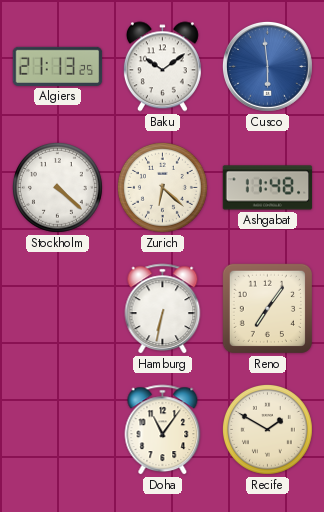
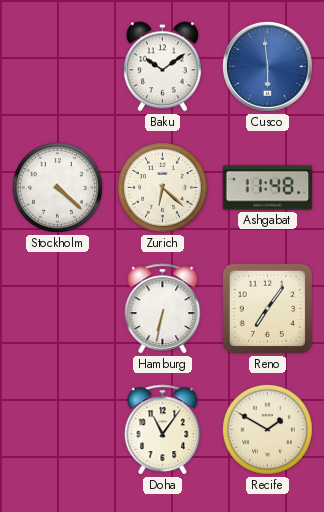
Algiers: 21:13 -> none (58, 66)
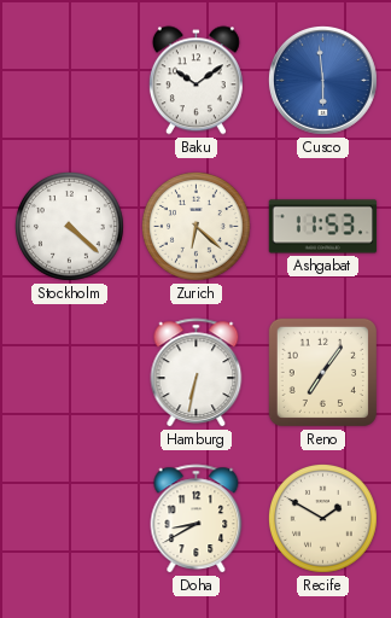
Ashgabat: 11:48 -> 11:53 (323, 227)
Doha: 11:06 -> 8:40 (197, 519)
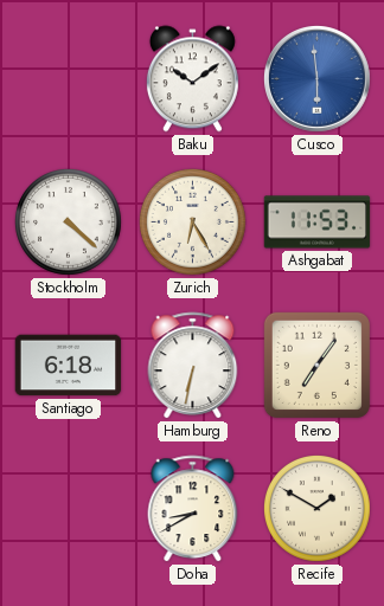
Zurich: 6:22 -> 6:25 (193, 223)
Santiago: none -> 6:18 (69, 366)
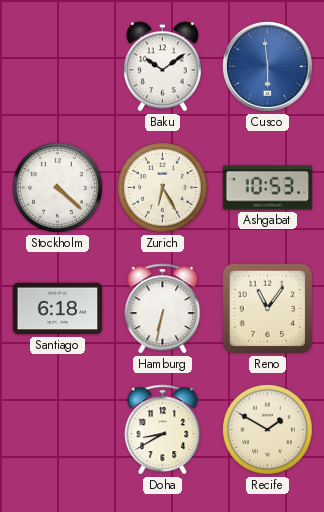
Ashgabat: 11:53 -> 10:53 (268, 188)
Reno: 7:06 -> 11:06 (267, 308)
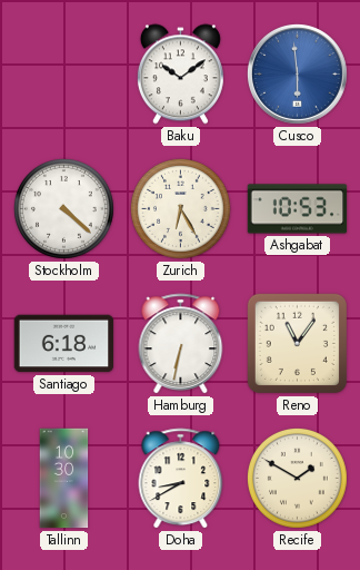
Tallinn: none -> 10:30 (64, 479)
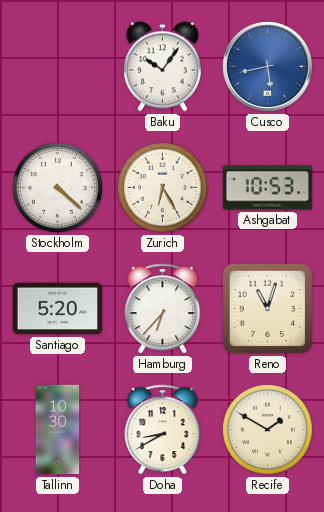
Baku: 10:09 -> 10:06 (162, 67)
Cusco: 5:59 -> 5:43 (267, 66)
Santiago: 6:18 -> 5:20 (58, 309)
Hamburg: 6:32 -> 6:37 (163, 309)
Reno: 11:06 -> 11:03 (267, 308)
